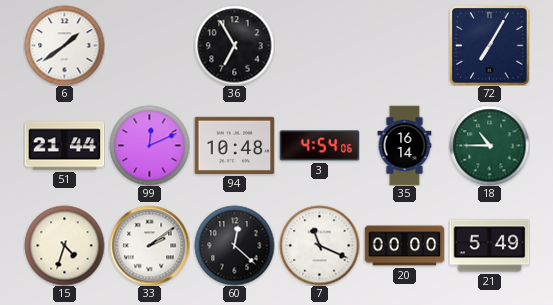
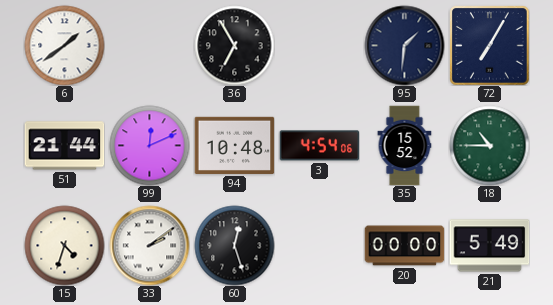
95: none -> 1:31 (404, 45)
35: 16:14 -> 15:52 (405, 145)
60: 12:22 -> 12:27 (234, 245)
7: 11:19 -> none (319, 245)
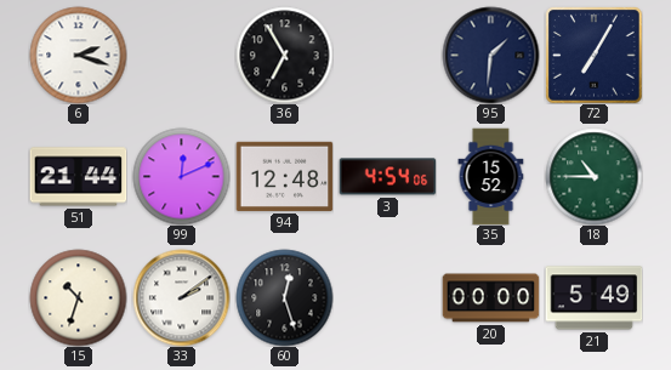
6: 1:39 -> 2:18 (78, 55)
94: 10:48 -> 12:48 (284, 176)
15: 4:33 -> 10:33 (78, 297)
